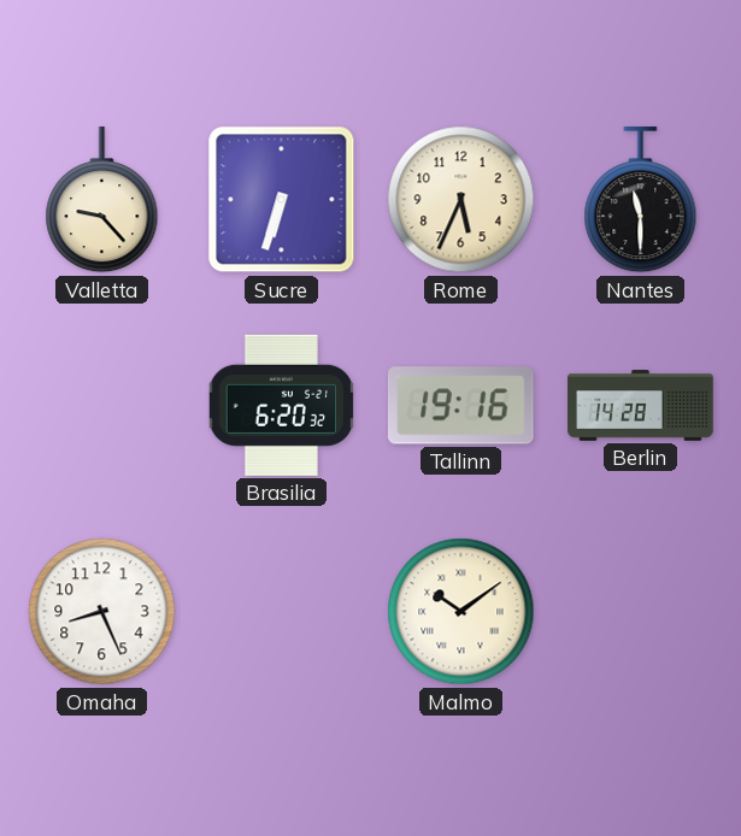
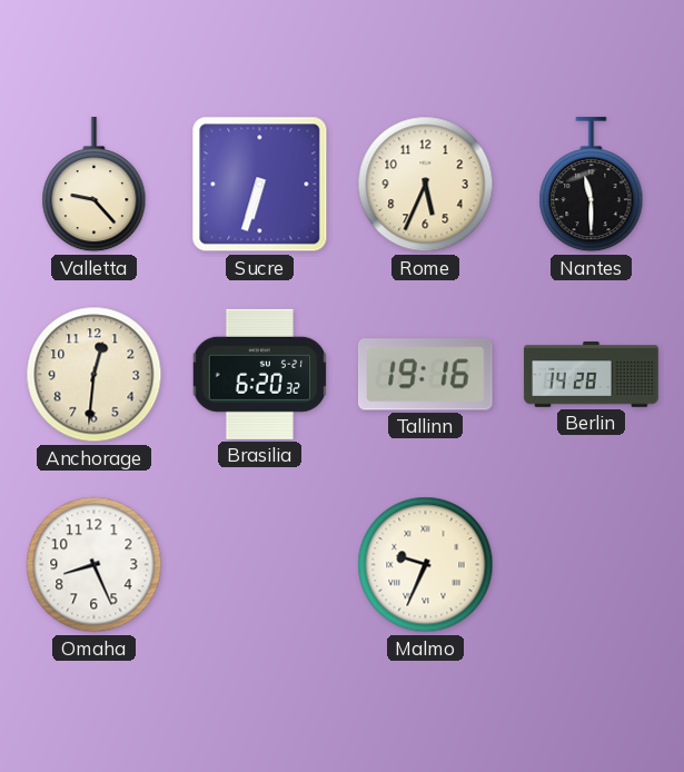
Anchorage: none -> 12:31 (95, 375)
Malmo: 10:09 -> 9:34 (426, 565)
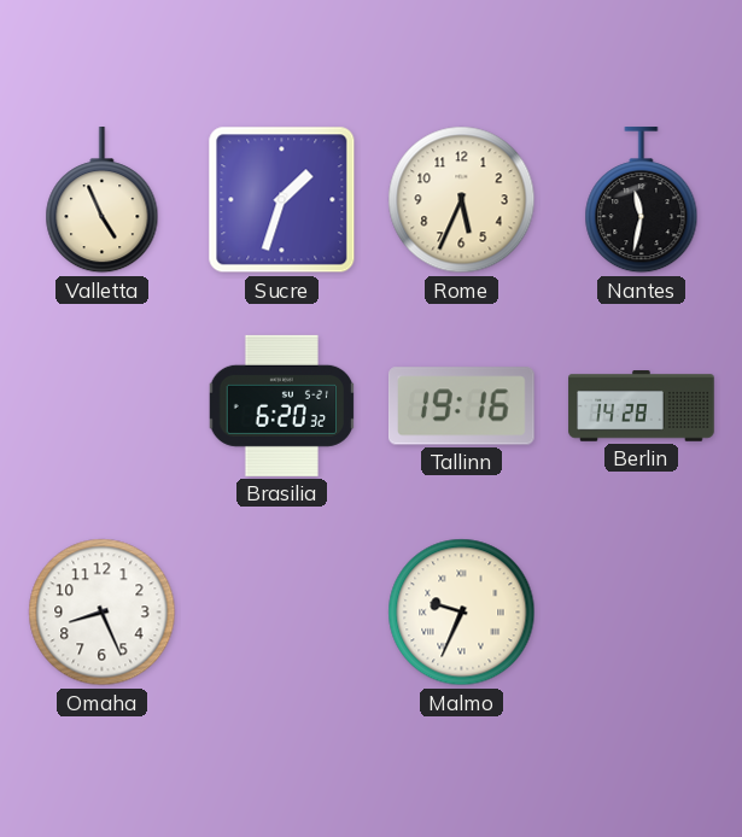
Valletta: 9:23 -> 4:56 (103, 200)
Sucre: 6:33 -> 1:33 (282, 200)
Nantes: 11:30 -> 11:32 (642, 200)
Anchorage: 12:31 -> none (95, 375)
